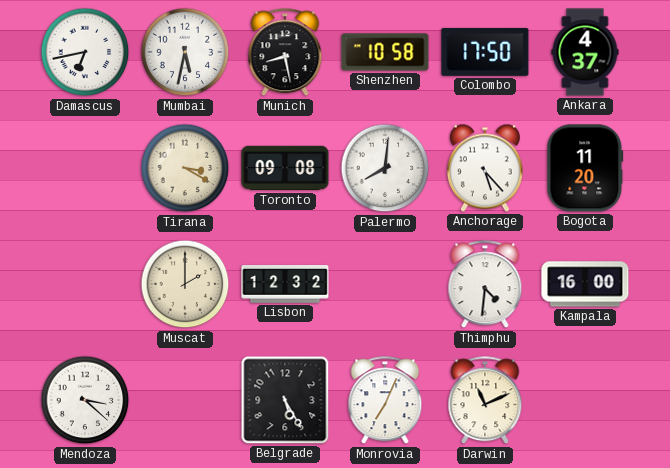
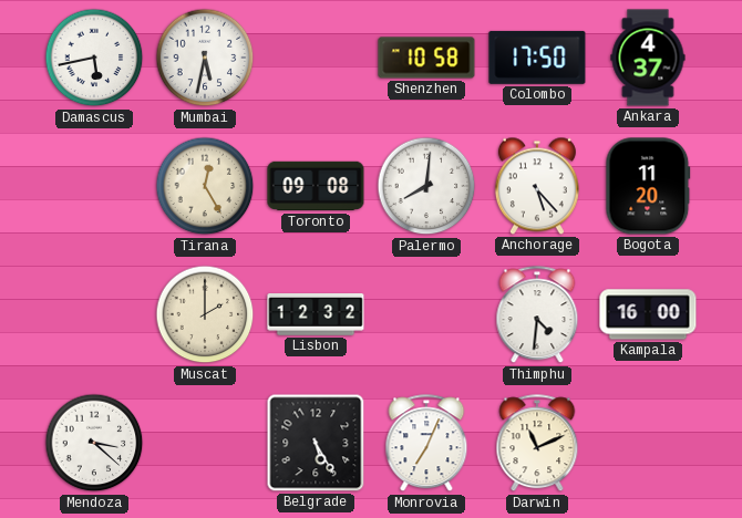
Damascus: 6:43 -> 5:43 (94, 58)
Munich: 8:28 -> none (285, 53)
Tirana: 3:20 -> 12:25 (205, 186)
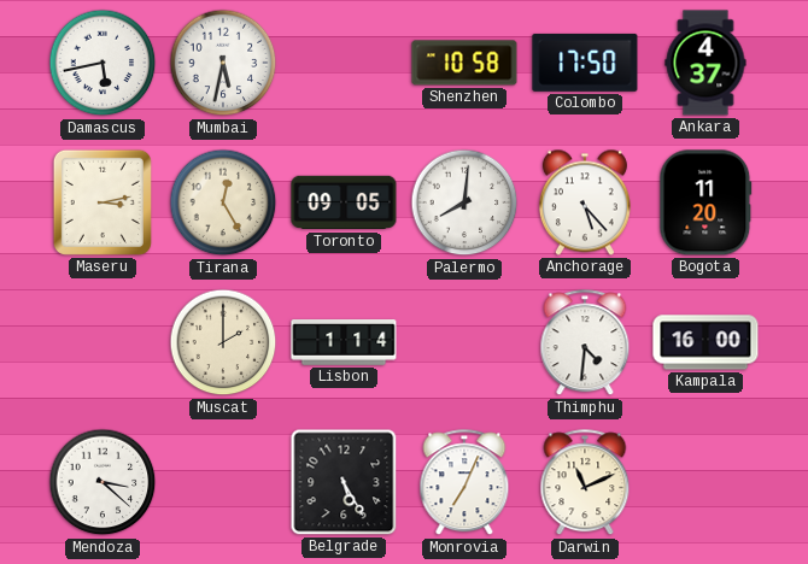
Maseru: none -> 3:13 (103, 202)
Toronto: 09:08 -> 09:05 (344, 202)
Lisbon: 12:32 -> 1:14 (344, 342)
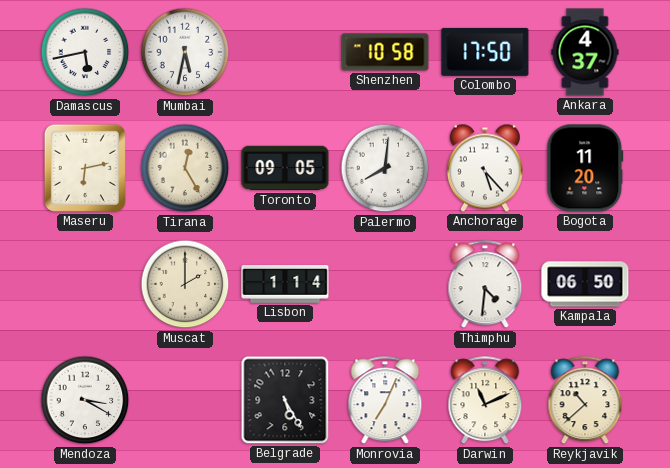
Maseru: 3:13 -> 6:13 (85, 168)
Kampala: 16:00 -> 06:50 (585, 284)
Mendoza: 3:22 -> 3:20 (85, 400)
Reykjavik: none -> 10:38 (585, 401)
